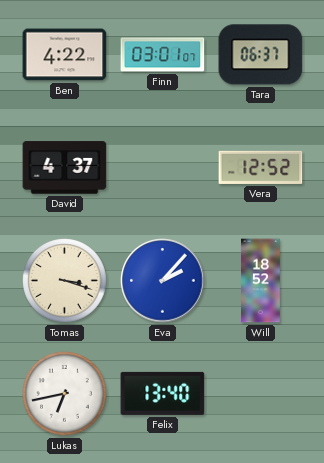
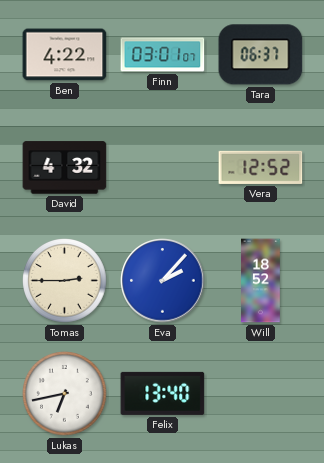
David: 4:37 -> 4:32 (65, 168)
Tomas: 3:18 -> 2:45 (65, 281)
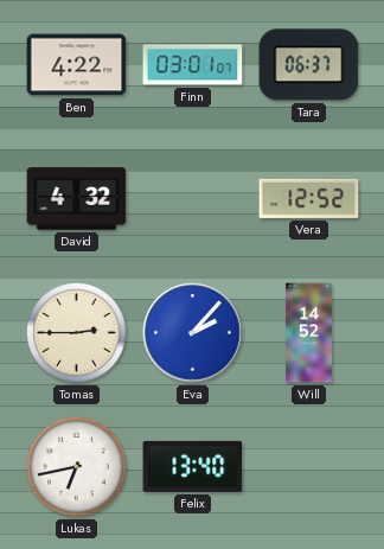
Will: 18:52 -> 14:52 (309, 333)
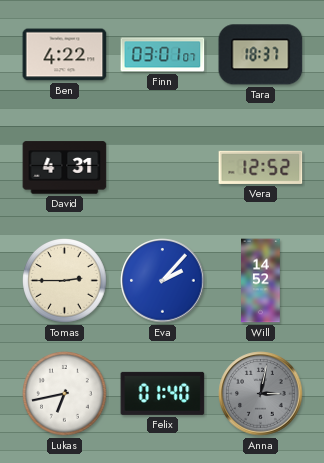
Tara: 06:37 -> 18:37 (261, 55)
David: 4:32 -> 4:31 (65, 168)
Felix: 13:40 -> 01:40 (163, 393)
Anna: none -> 3:02 (261, 394)
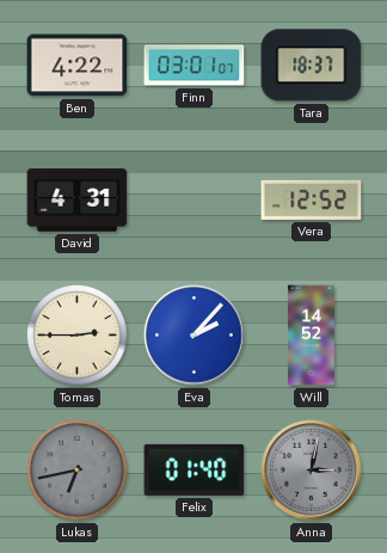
Lukas dial: white -> grey (78, 471)
